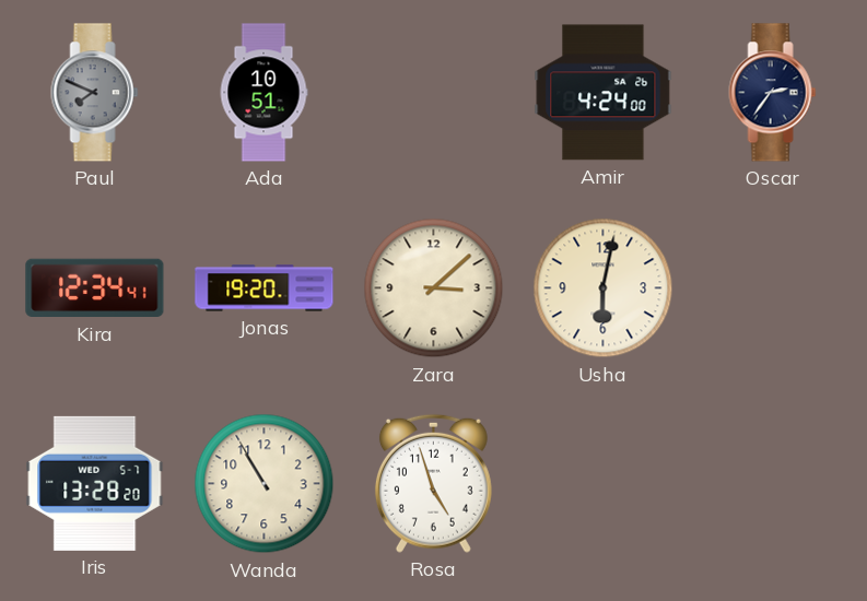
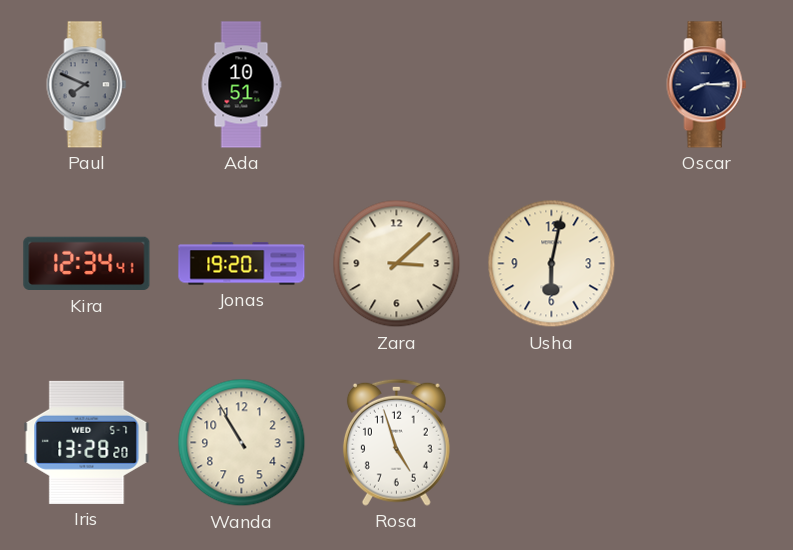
Amir: 4:24 -> none (604, 93)
Oscar: 2:36 -> 8:15 (707, 85)
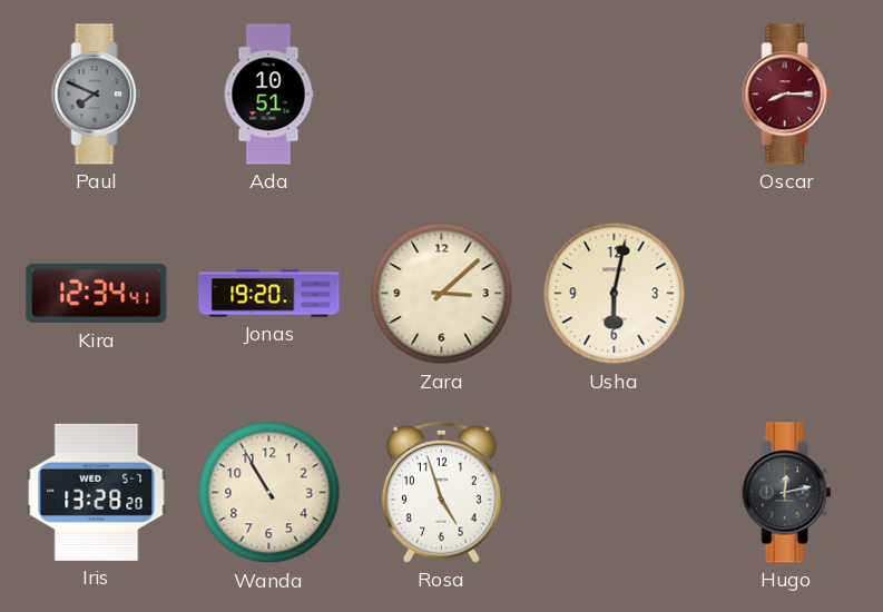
Oscar dial: navy -> burgundy (787, 95)
Hugo: none -> 12:13 (787, 493)
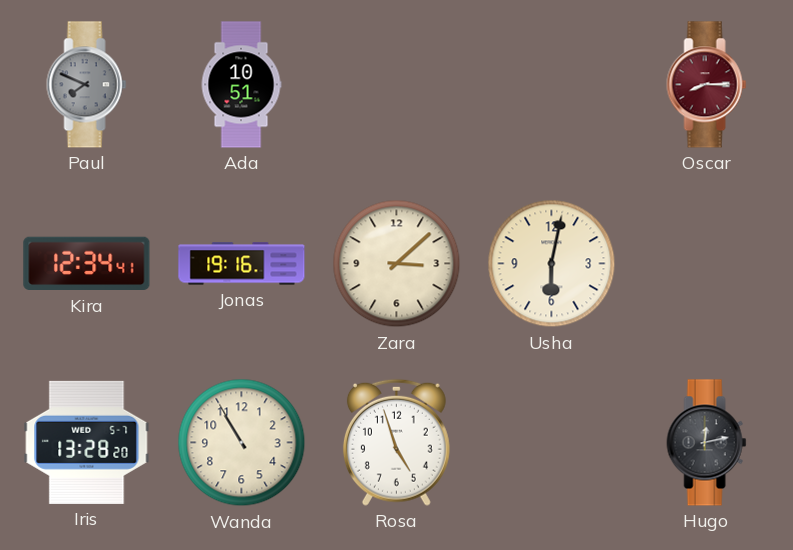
Jonas: 19:20 -> 19:16 (242, 264)
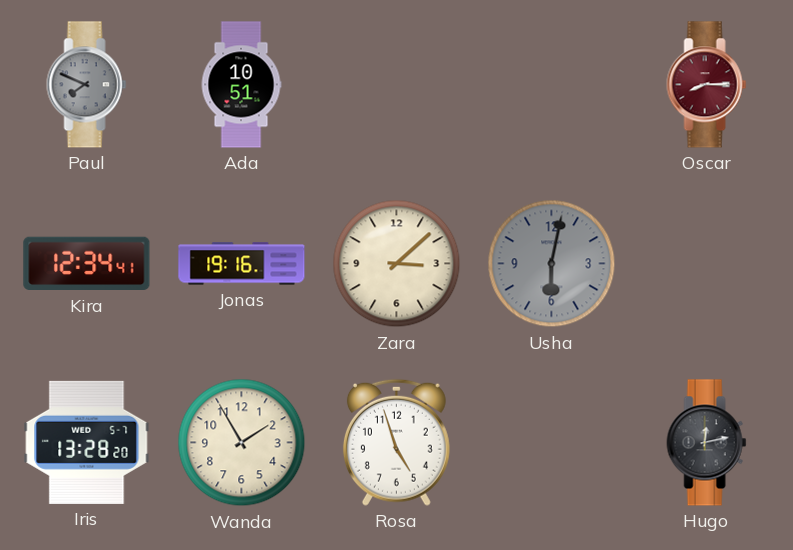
Usha dial: cream -> grey (552, 264)
Wanda: 10:55 -> 1:55 (242, 443)
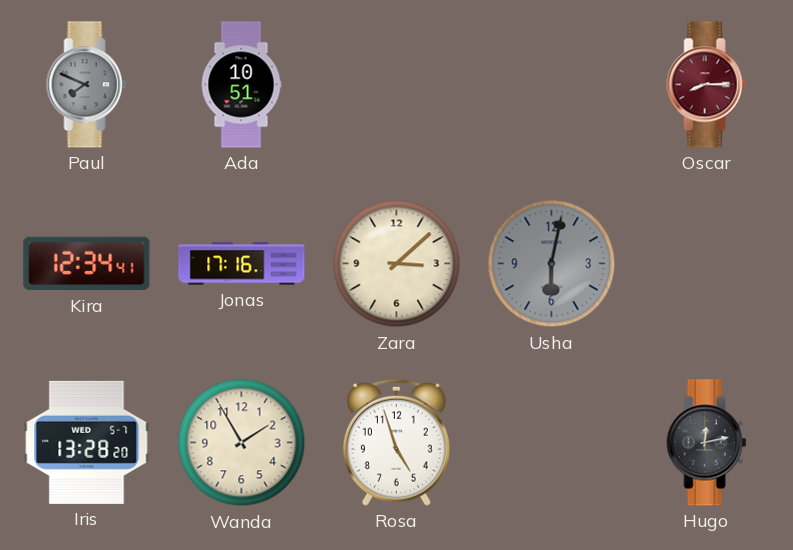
Jonas: 19:16 -> 17:16 (242, 264)
